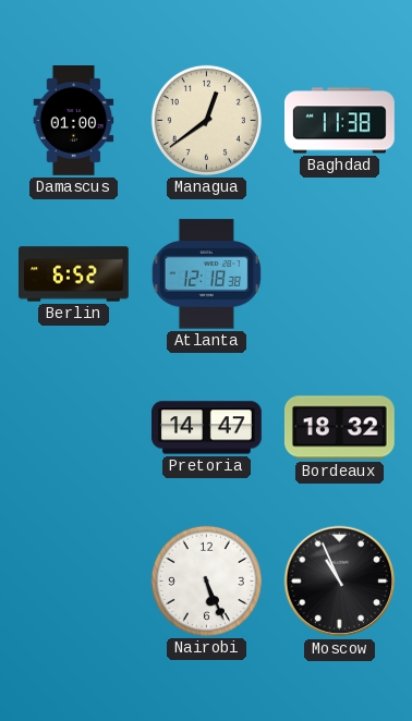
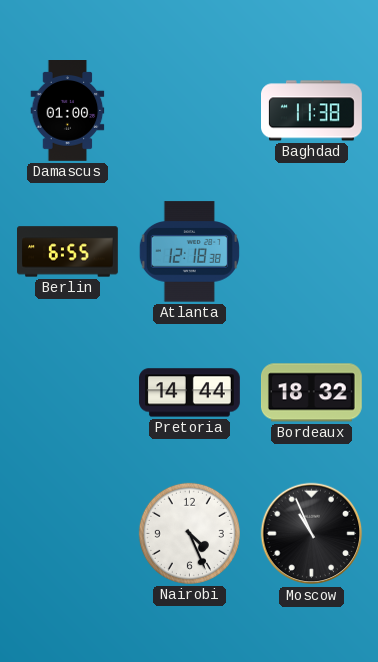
Managua: 12:39 -> none (206, 120)
Berlin: 6:52 -> 6:55 (68, 252)
Pretoria: 14:47 -> 14:44 (190, 393)
Nairobi: 5:26 -> 4:26 (189, 533)
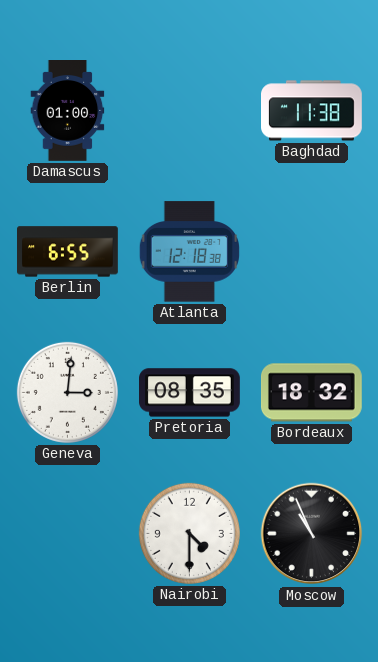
Geneva: none -> 3:01 (67, 392)
Pretoria: 14:44 -> 08:35 (190, 393)
Nairobi: 4:26 -> 4:30 (189, 533)
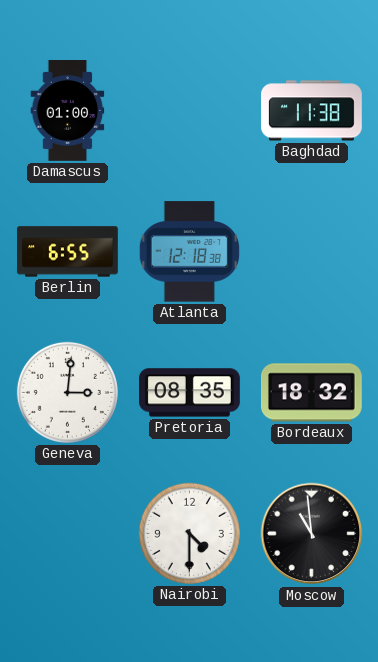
Moscow: 10:56 -> 10:59 (312, 534)
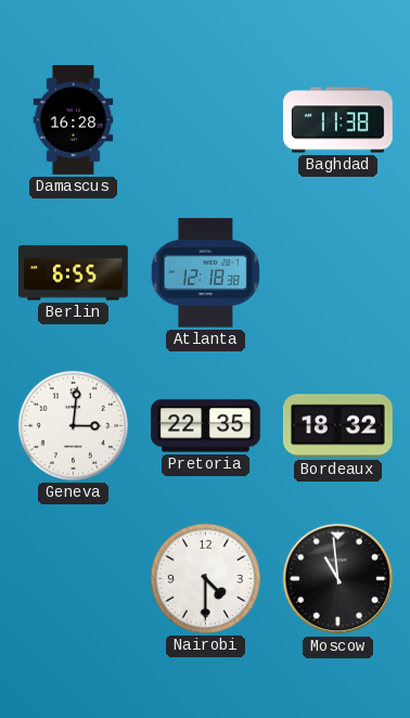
Damascus: 01:00 -> 16:28 (74, 120)
Pretoria: 08:35 -> 22:35 (206, 426)
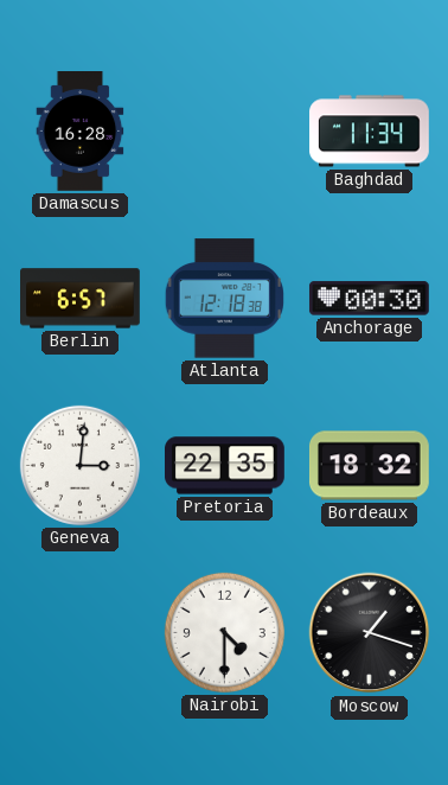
Baghdad: 11:38 -> 11:34 (370, 132)
Berlin: 6:55 -> 6:57 (81, 299)
Anchorage: none -> 00:30 (369, 299)
Moscow: 10:59 -> 1:18 (370, 633)
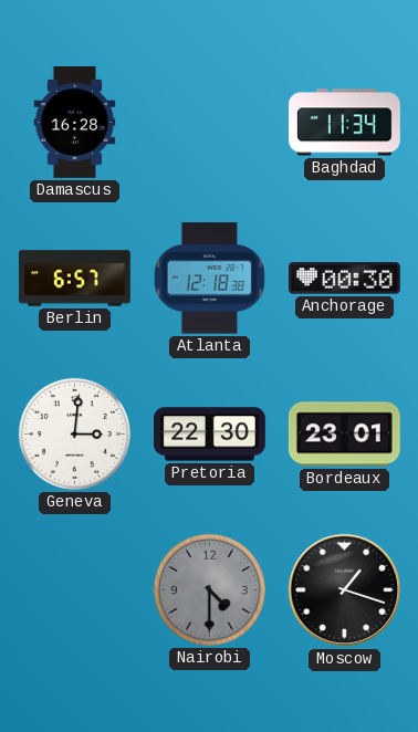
Pretoria: 22:35 -> 22:30 (210, 435)
Bordeaux: 18:32 -> 23:01 (344, 435)
Nairobi dial: white -> grey (209, 589)
